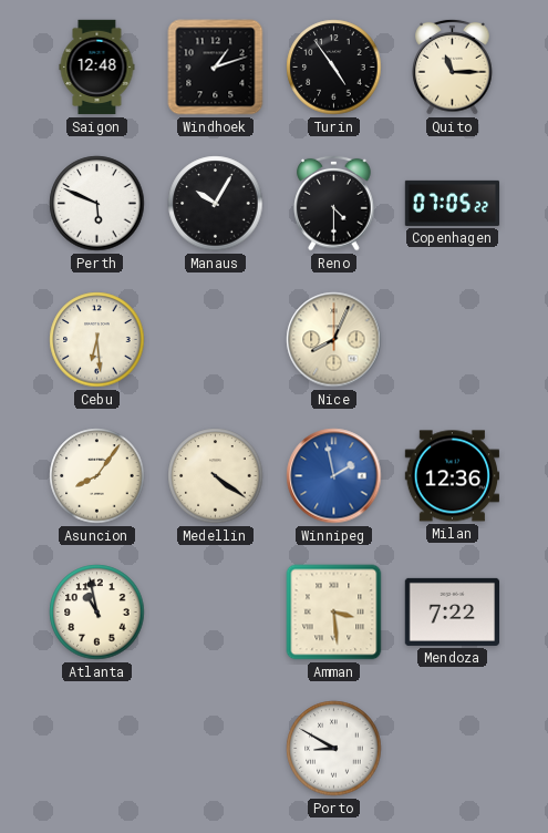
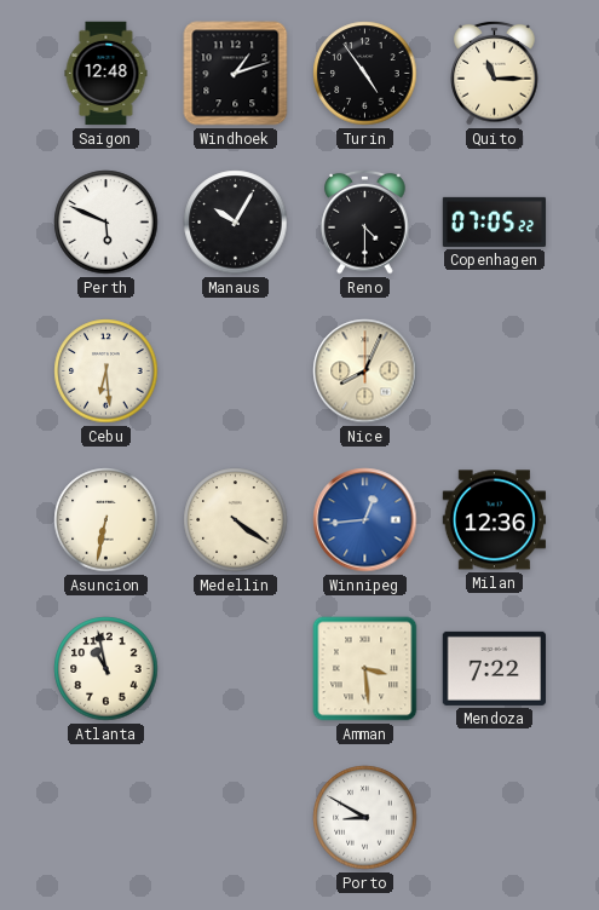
Asuncion: 8:06 -> 6:32 (106, 520)
Winnipeg: 1:58 -> 12:44 (365, 520)
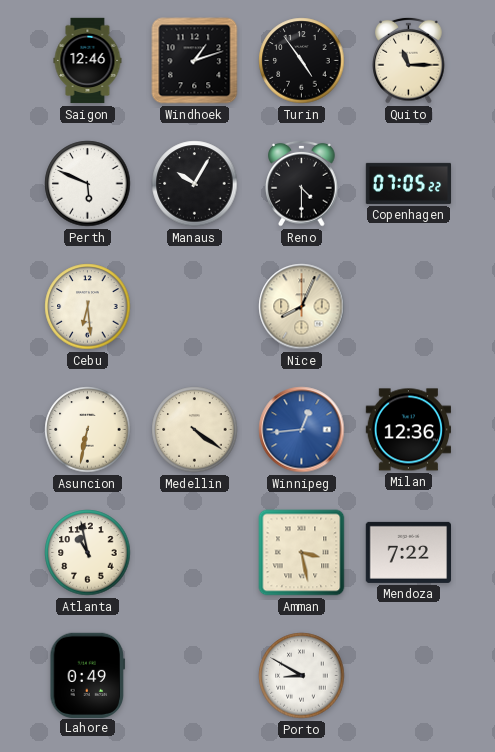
Saigon: 12:48 -> 12:46 (88, 61)
Amman: 3:29 -> 3:28 (302, 553)
Lahore: none -> 0:49 (88, 675)
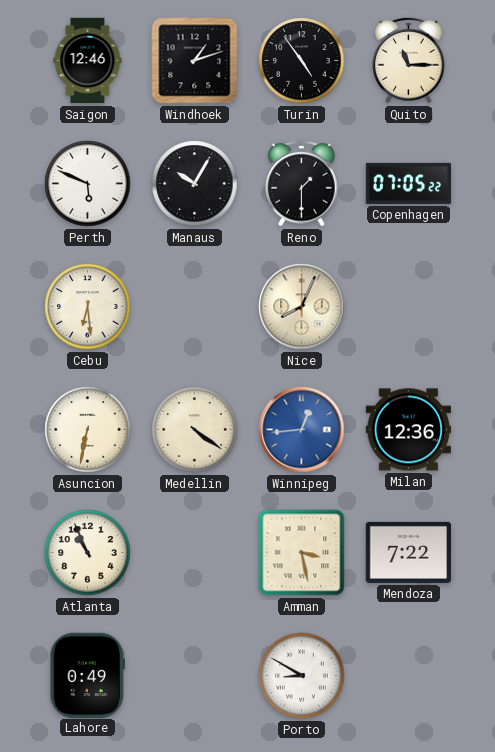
Reno: 4:30 -> 1:30 (302, 183)
Atlanta: 10:58 -> 10:56 (88, 553)
